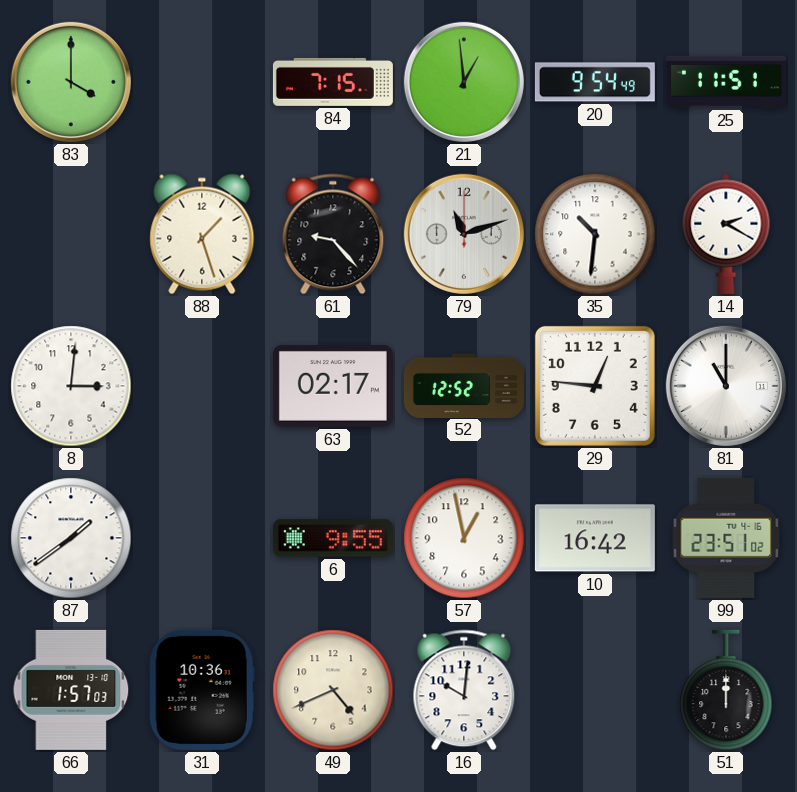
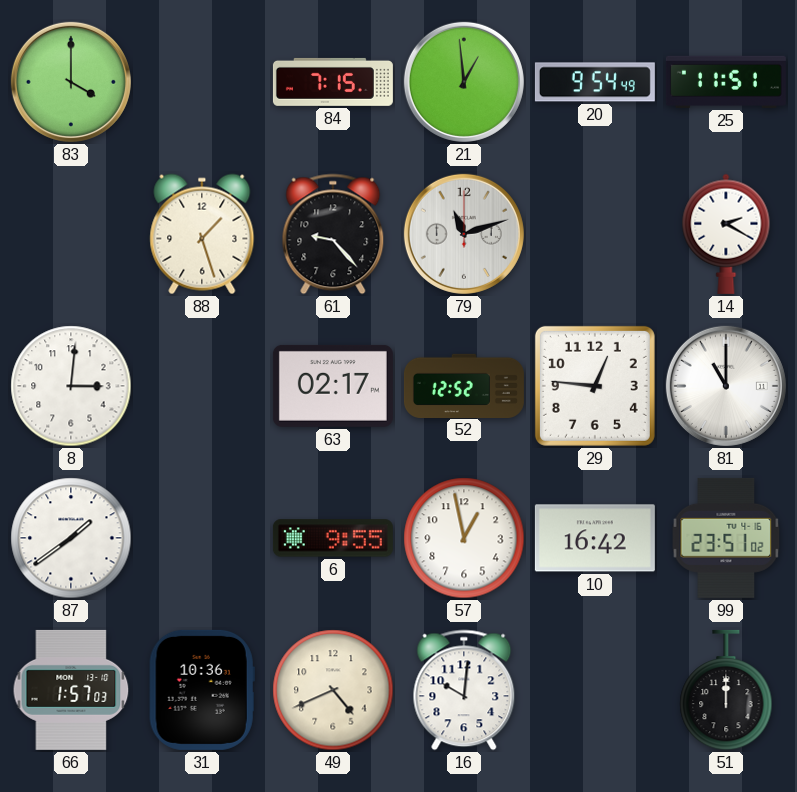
35: 10:31 -> none (595, 234)
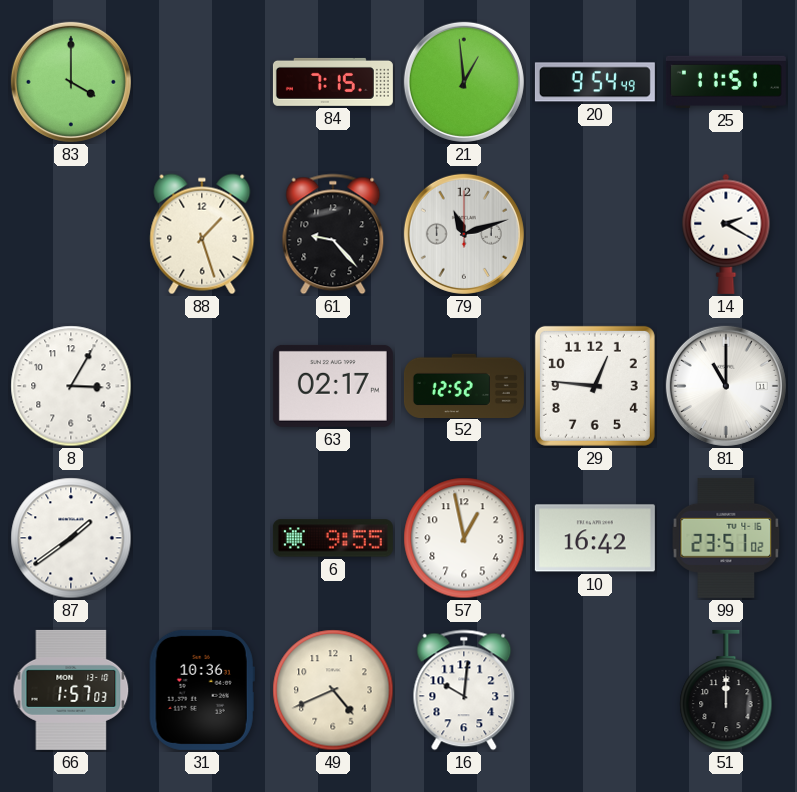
8: 3:01 -> 3:05 (71, 386)
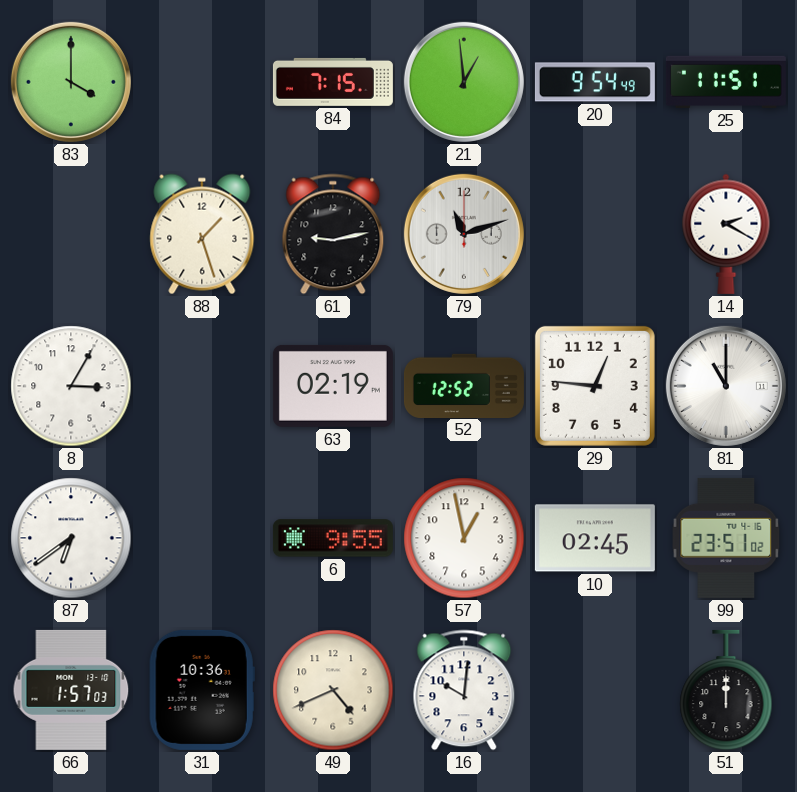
61: 9:23 -> 9:13 (333, 234)
63: 02:17 -> 02:19 (333, 386)
87: 1:39 -> 6:39 (71, 538)
10: 16:42 -> 02:45 (595, 538)
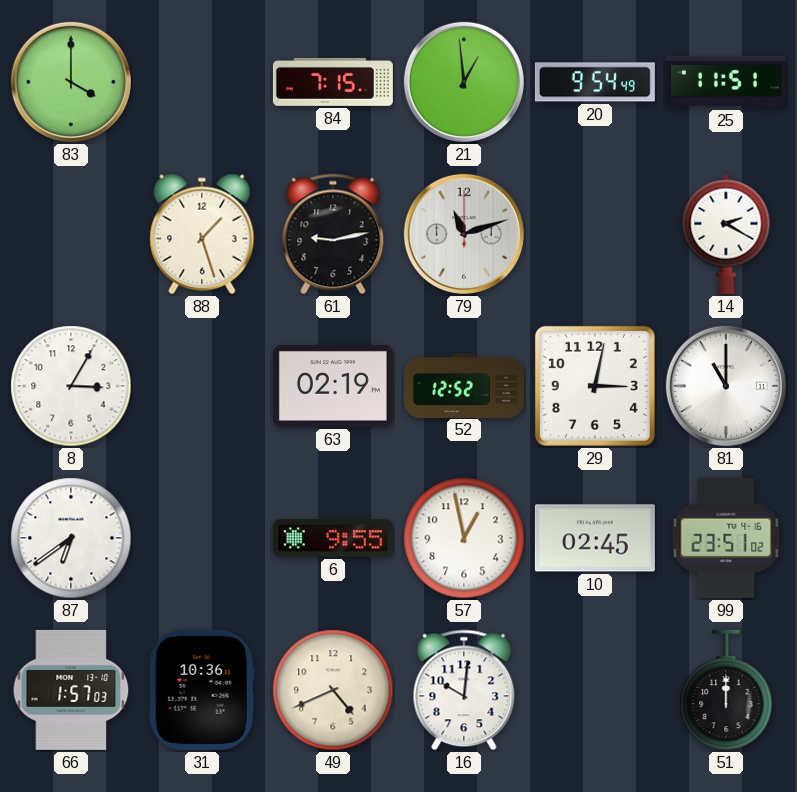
29: 12:46 -> 3:02 (595, 386)
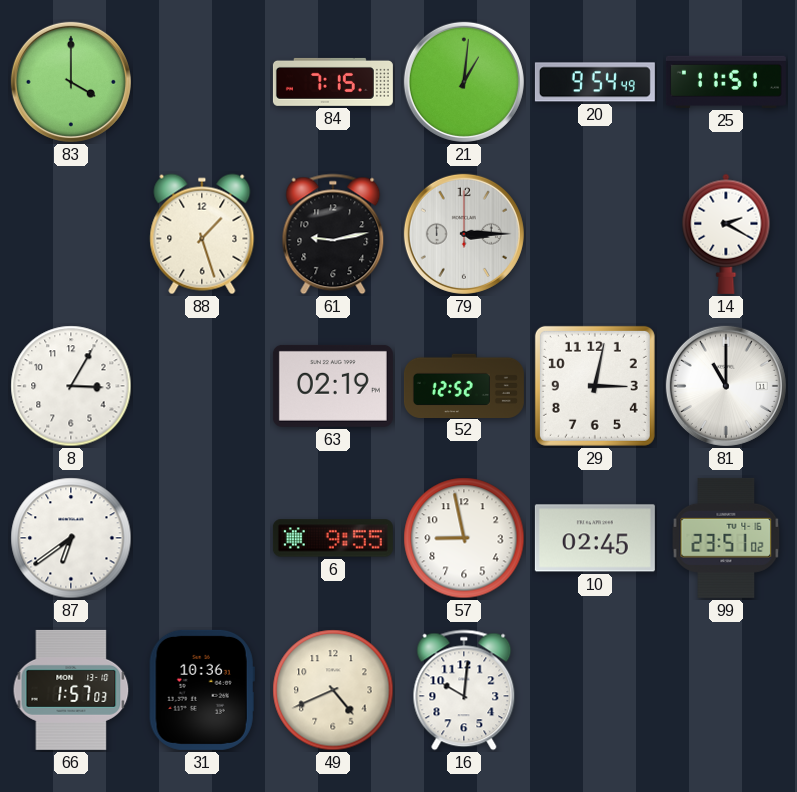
21: 12:59 -> 1:01 (464, 82)
79: 11:12 -> 3:15 (464, 234)
57: 12:58 -> 8:58 (464, 538)
51: 12:00 -> none (726, 690)
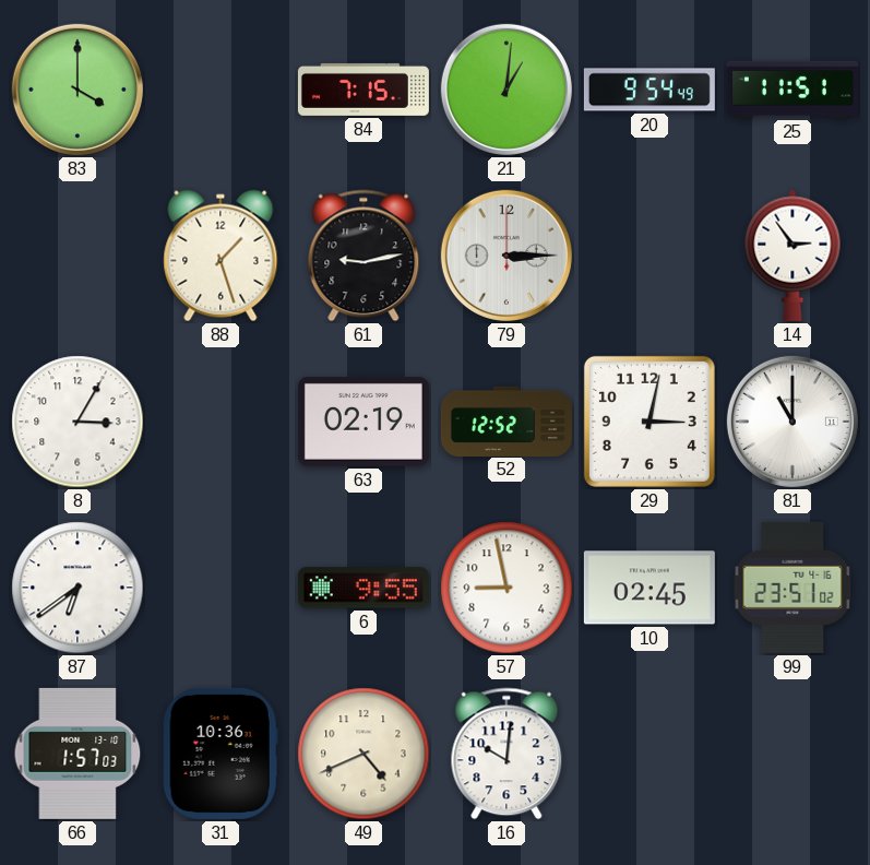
14: 2:20 -> 2:54 (792, 256)
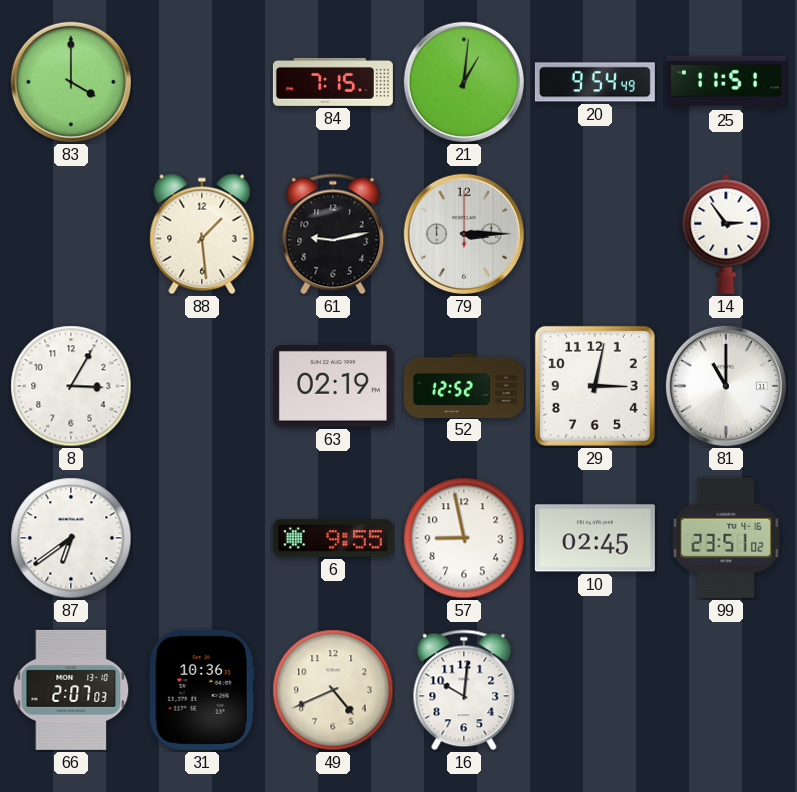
88: 1:27 -> 1:29 (202, 234)
66: 1:57 -> 2:07 (71, 690)
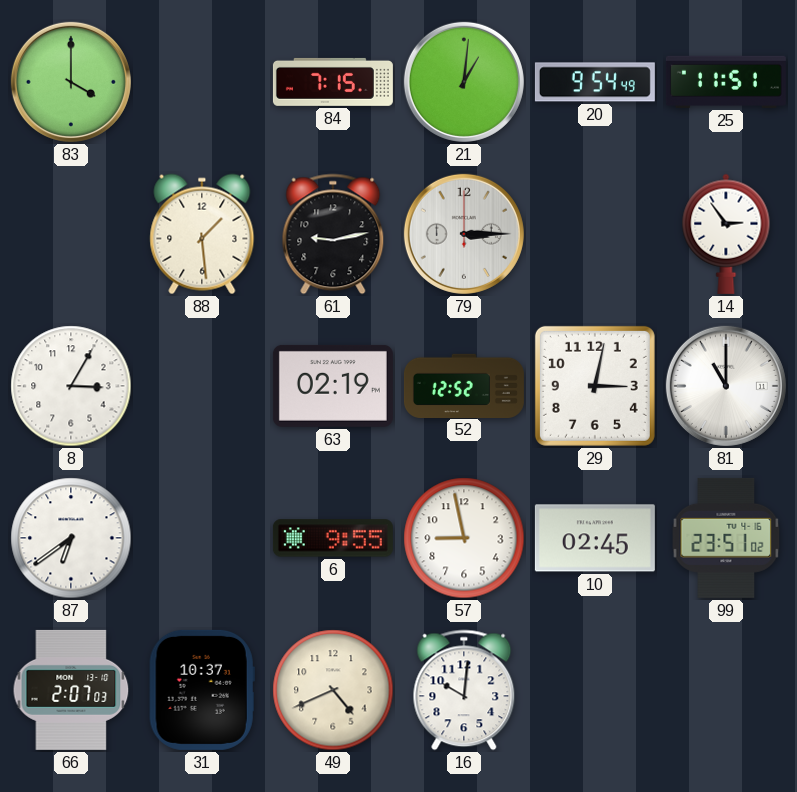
31: 10:36 -> 10:37 (202, 690)
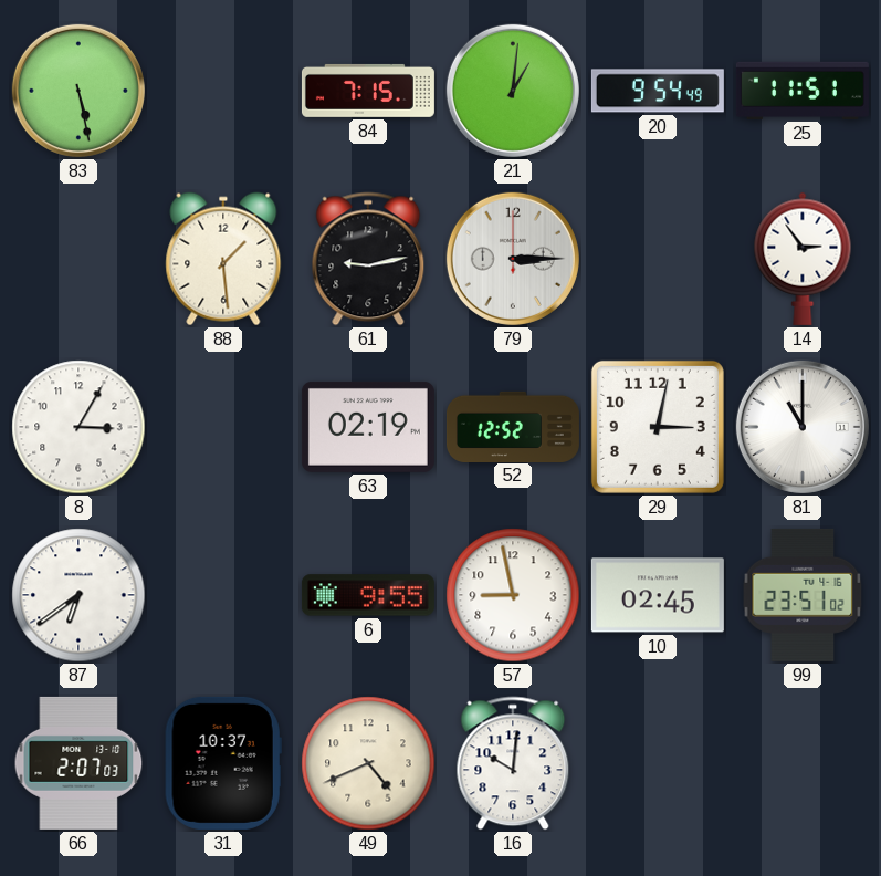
83: 4:00 -> 5:28 (78, 91)
